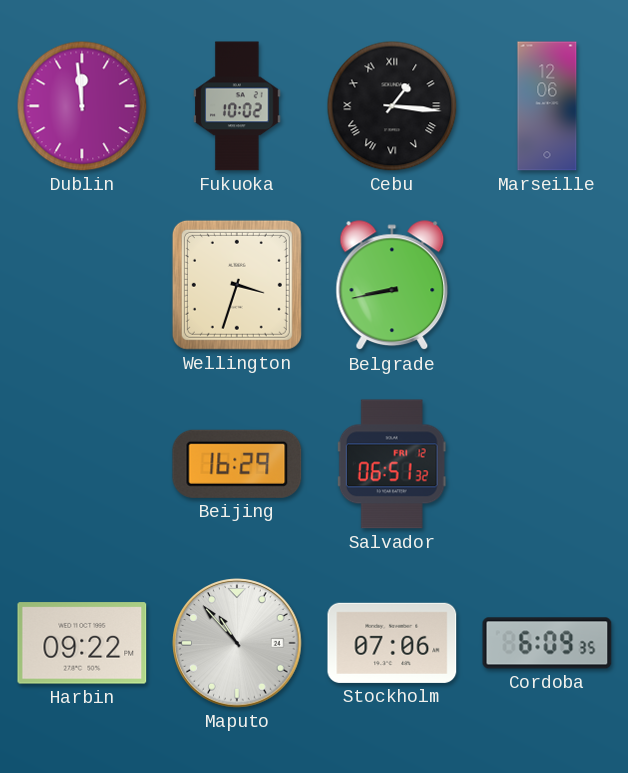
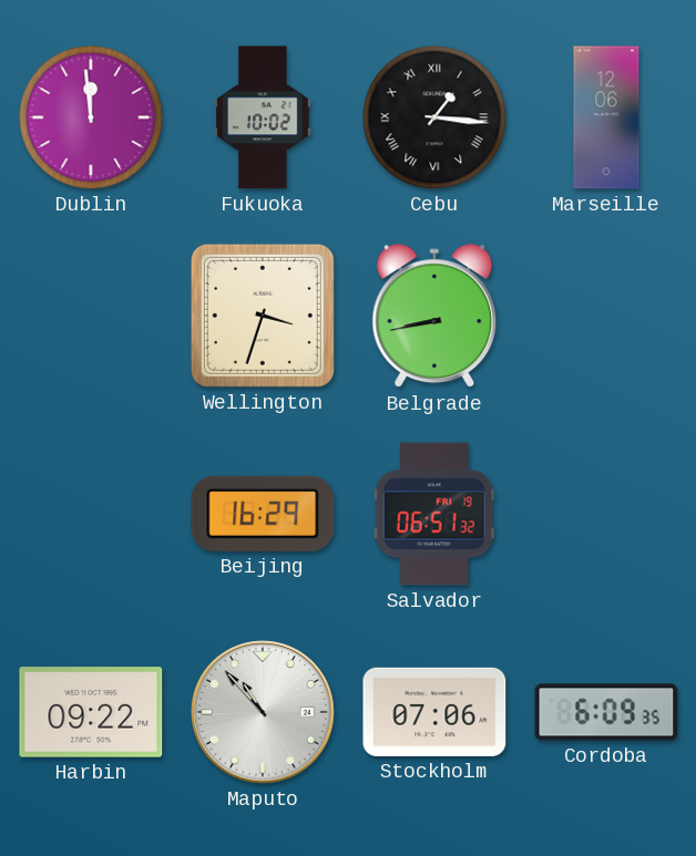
Salvador date: FRI 12 -> FRI 19 (434, 514)
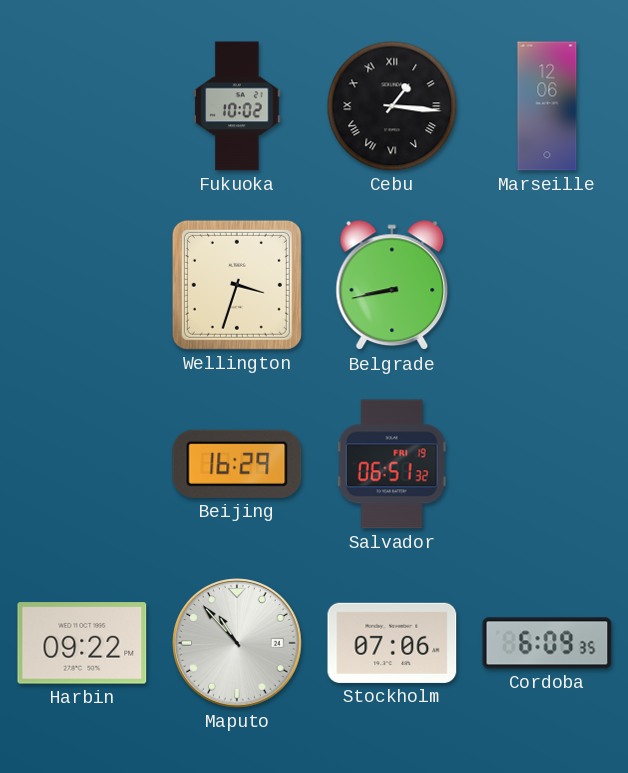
Dublin: 11:59 -> none (91, 117)
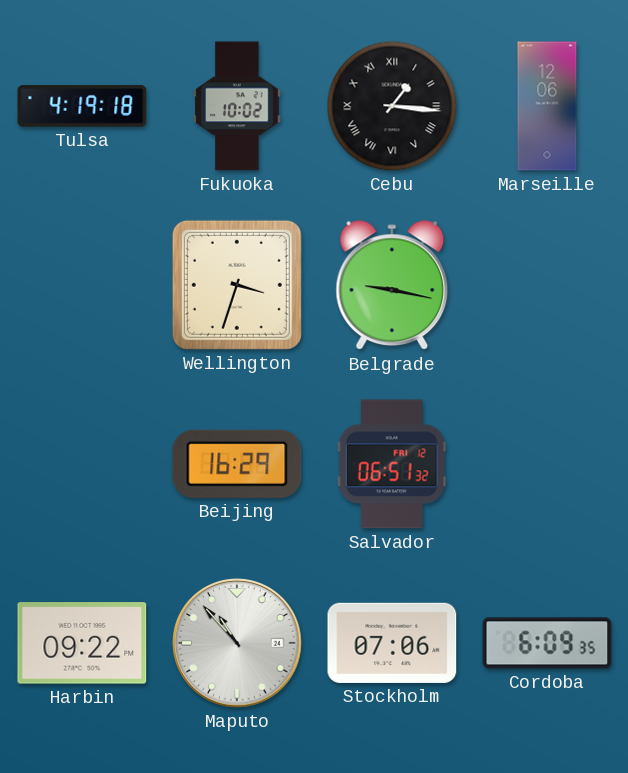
Tulsa: none -> 4:19 (82, 106)
Belgrade: 8:43 -> 9:17 (392, 286)
Salvador date: FRI 19 -> FRI 12 (392, 464)
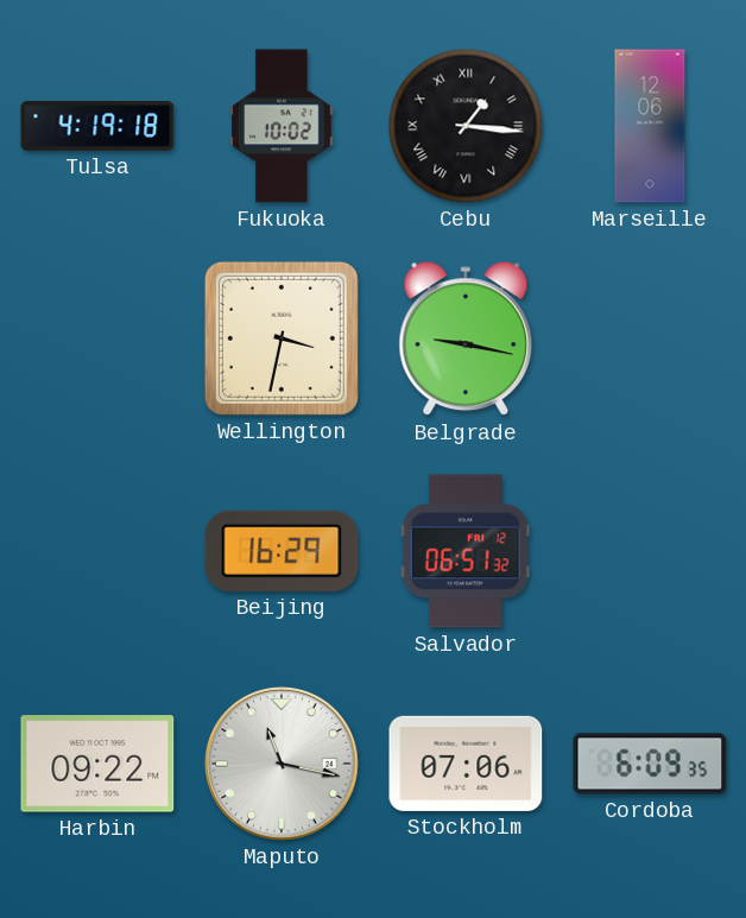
Wellington: 3:33 -> 3:32 (282, 338)
Maputo: 10:53 -> 11:17 (282, 764)
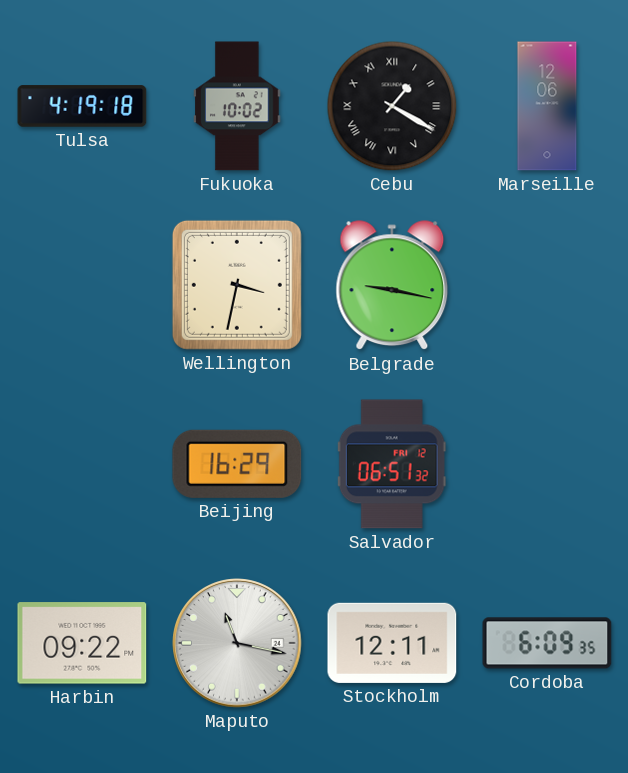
Cebu: 1:16 -> 1:20 (392, 106)
Stockholm: 07:06 -> 12:11 (392, 643)
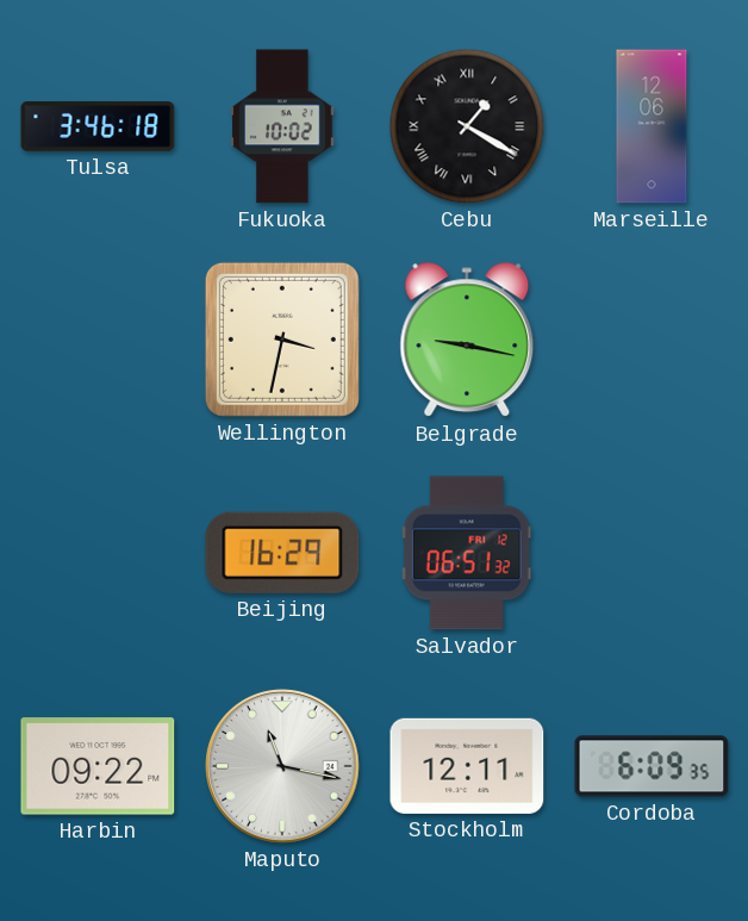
Tulsa: 4:19 -> 3:46 (98, 126)
